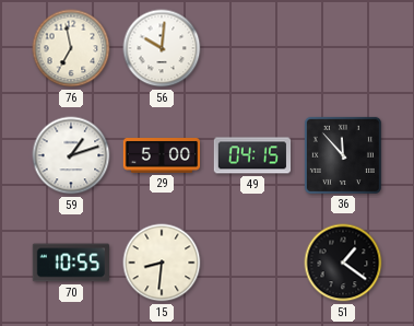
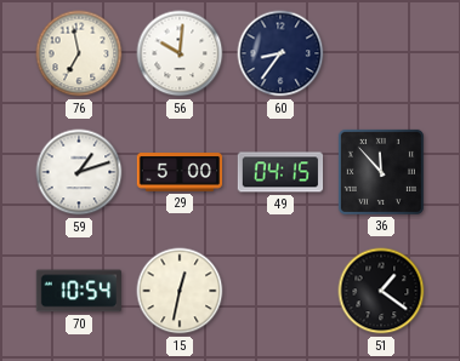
60: none -> 8:36 (280, 53)
70: 10:55 -> 10:54 (79, 291)
15: 8:31 -> 12:32 (180, 291)
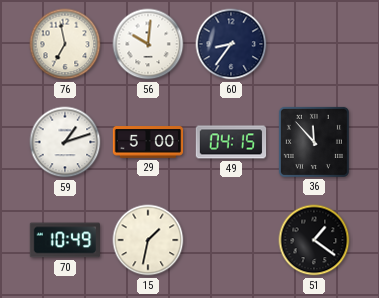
70: 10:54 -> 10:49 (65, 240)
15: 12:32 -> 1:32 (148, 240)
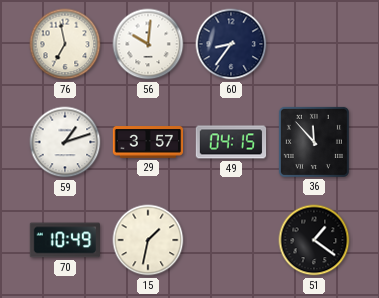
29: 5:00 -> 3:57 (148, 142)
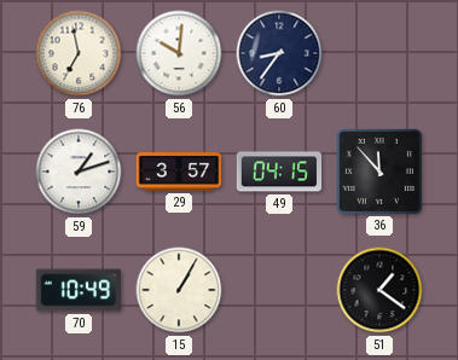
15: 1:32 -> 1:05 (179, 290)
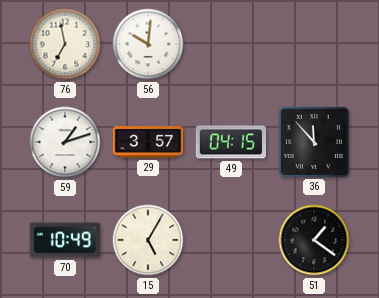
60: 8:36 -> none (279, 53)
15: 1:05 -> 5:05 (148, 240)
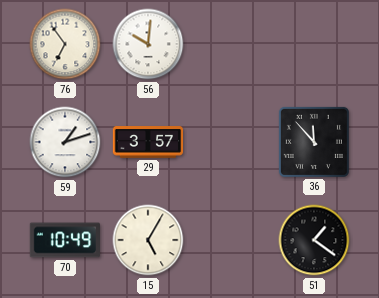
76: 6:58 -> 6:54 (65, 44)
49: 04:15 -> none (231, 142)
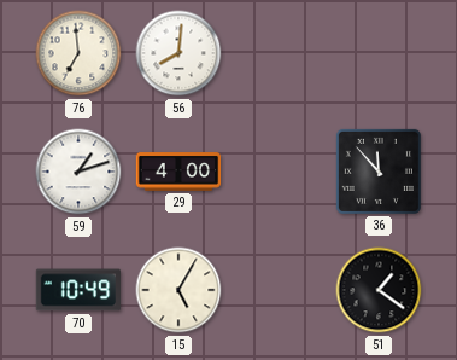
76: 6:54 -> 6:59 (78, 53)
56: 10:01 -> 8:01 (178, 53)
29: 3:57 -> 4:00 (178, 172)
